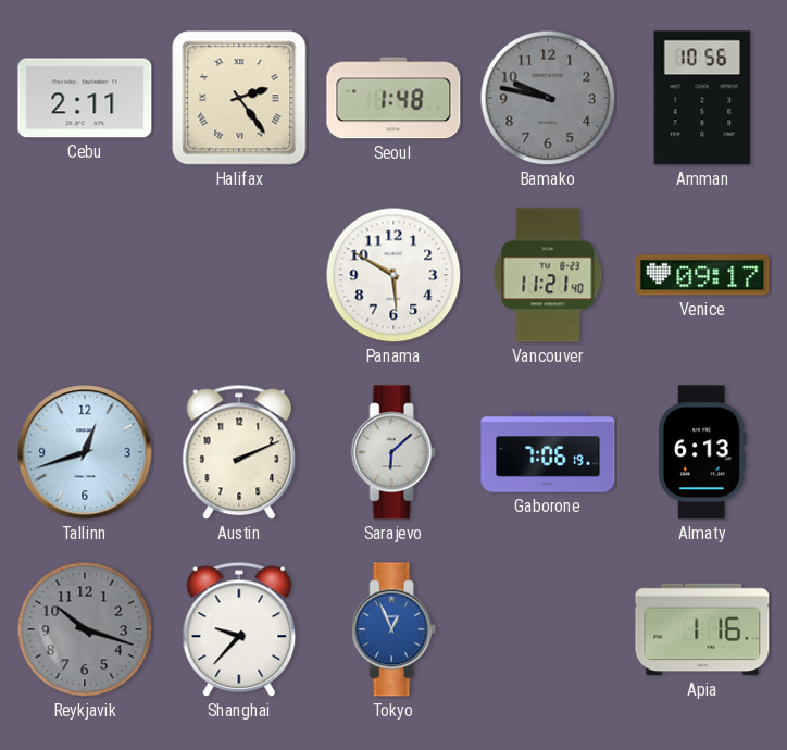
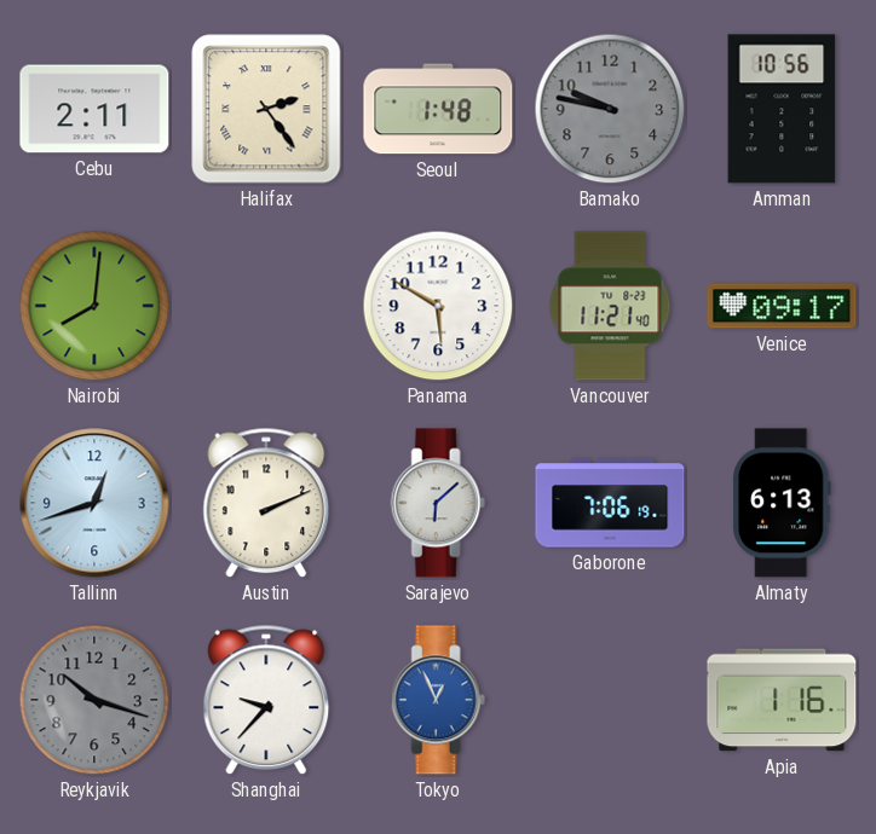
Nairobi: none -> 8:01 (94, 306)
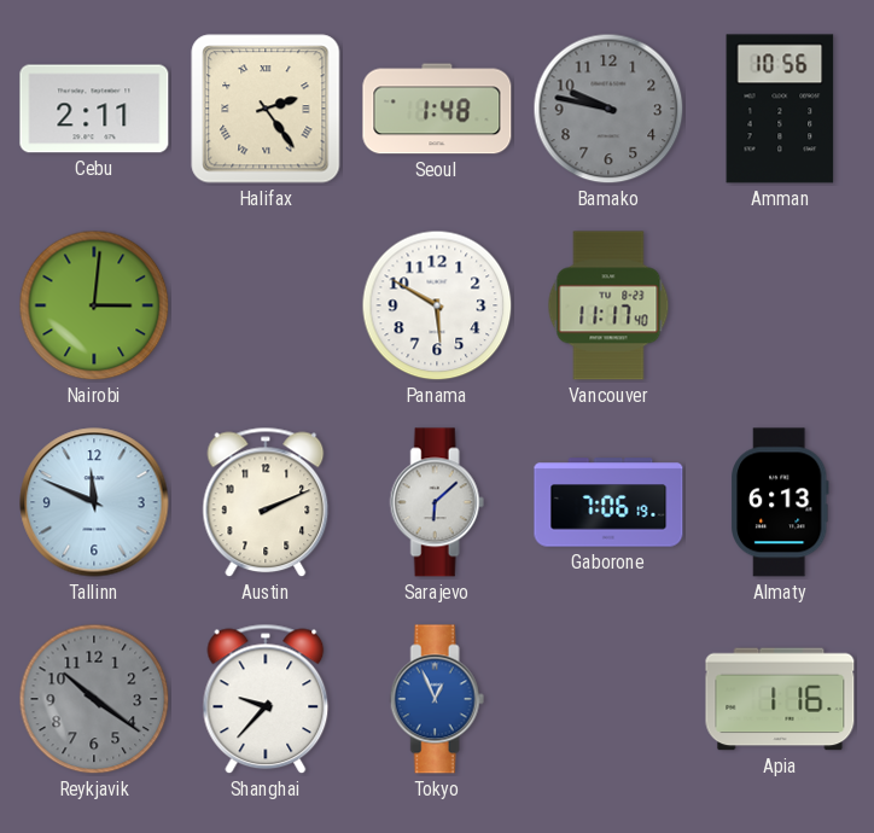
Nairobi: 8:01 -> 3:01 (94, 305)
Vancouver: 11:21 -> 11:17 (608, 305)
Venice: 09:17 -> none (782, 306)
Tallinn: 12:42 -> 11:49 (94, 502)
Reykjavik: 10:18 -> 10:21 (94, 699)
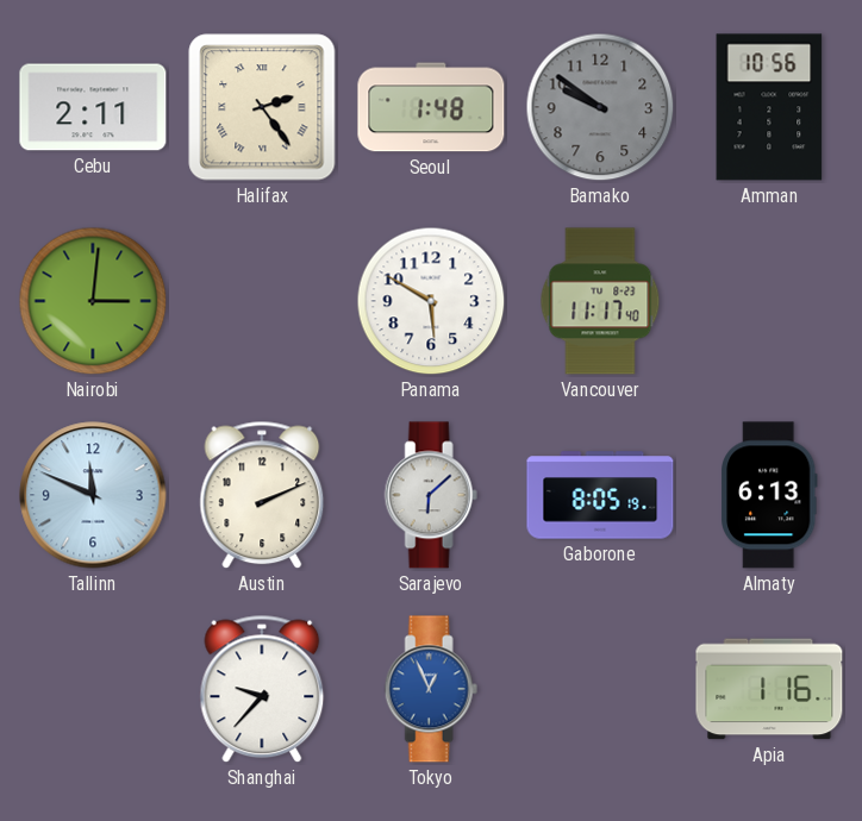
Bamako: 9:47 -> 9:51 (600, 107)
Gaborone: 7:06 -> 8:05 (600, 495)
Reykjavik: 10:21 -> none (94, 699)
